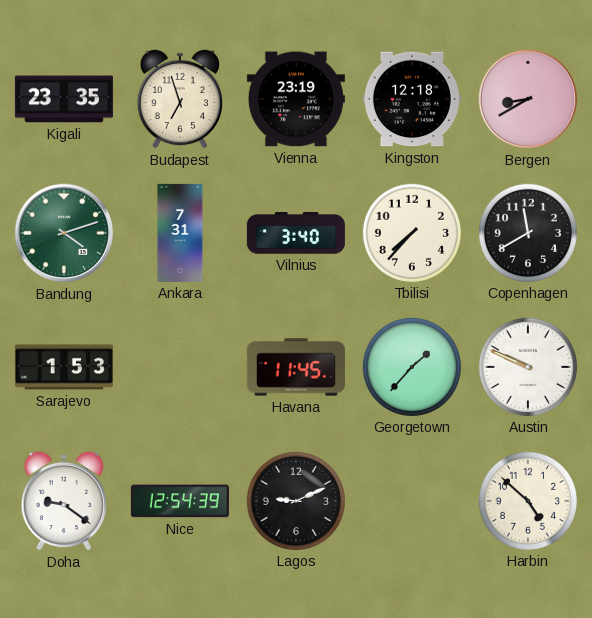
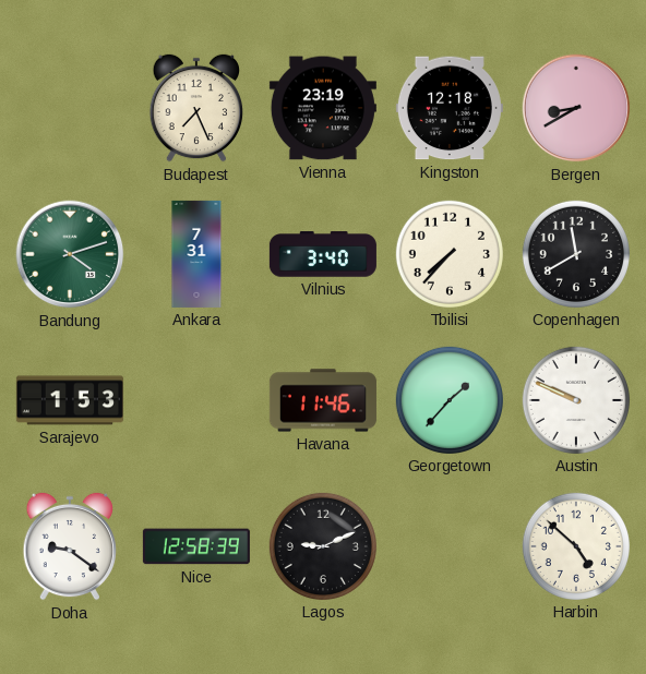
Kigali: 23:35 -> none (64, 99)
Budapest: 6:57 -> 7:26 (195, 108)
Havana: 11:45 -> 11:46 (323, 400)
Nice: 12:54 -> 12:58 (196, 546)
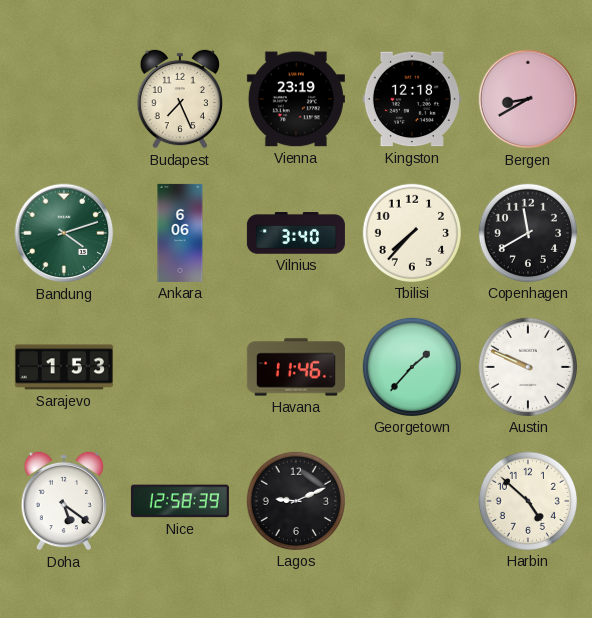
Ankara: 7:31 -> 6:06 (180, 233)
Doha: 9:21 -> 5:21 (63, 501)
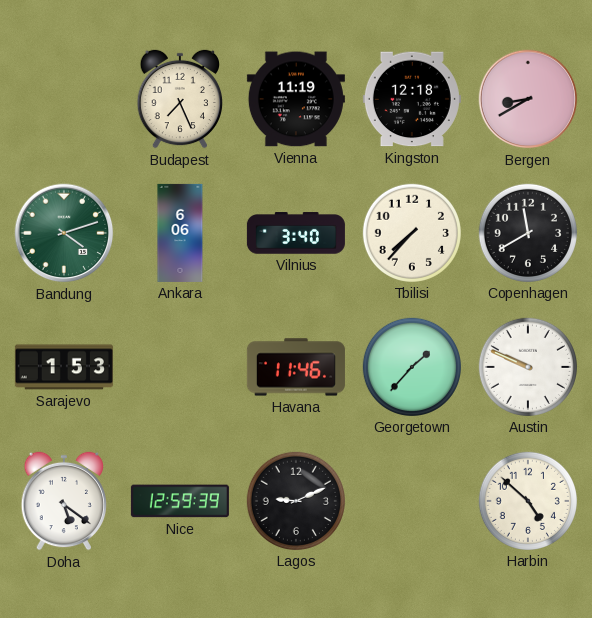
Vienna: 23:19 -> 11:19 (296, 99)
Nice: 12:58 -> 12:59 (180, 501)
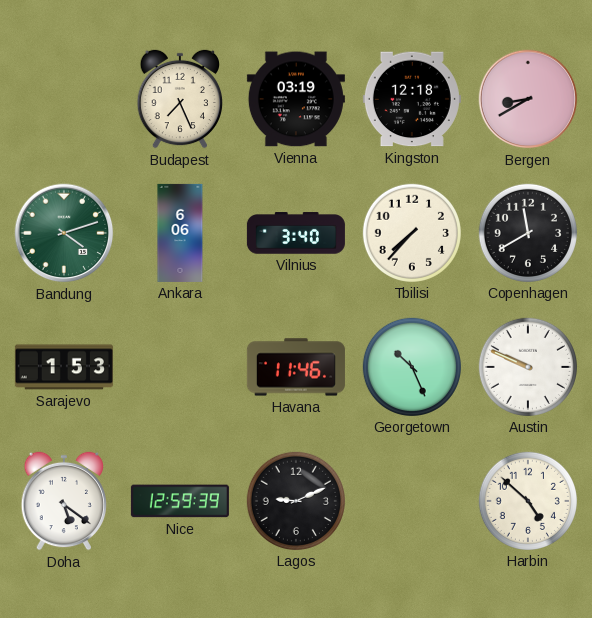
Vienna: 11:19 -> 03:19 (296, 99)
Georgetown: 1:37 -> 10:26 (412, 367)
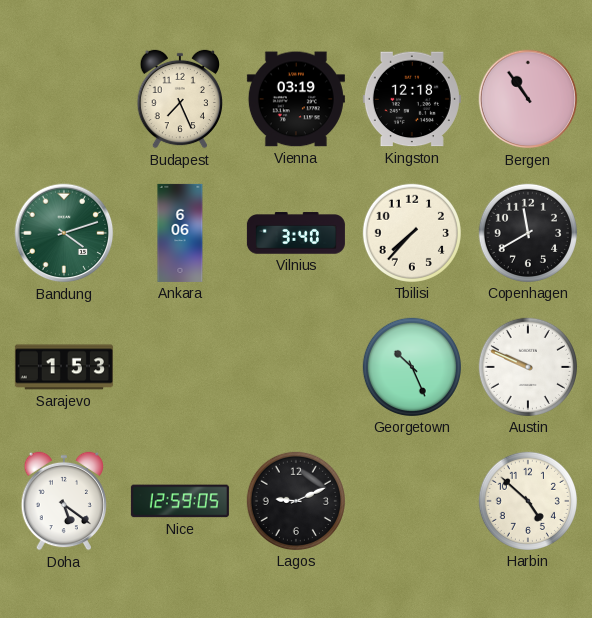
Bergen: 8:40 -> 10:54 (528, 99)
Havana: 11:46 -> none (296, 367)
Nice: 12:59:39 -> 12:59:05 (180, 501)
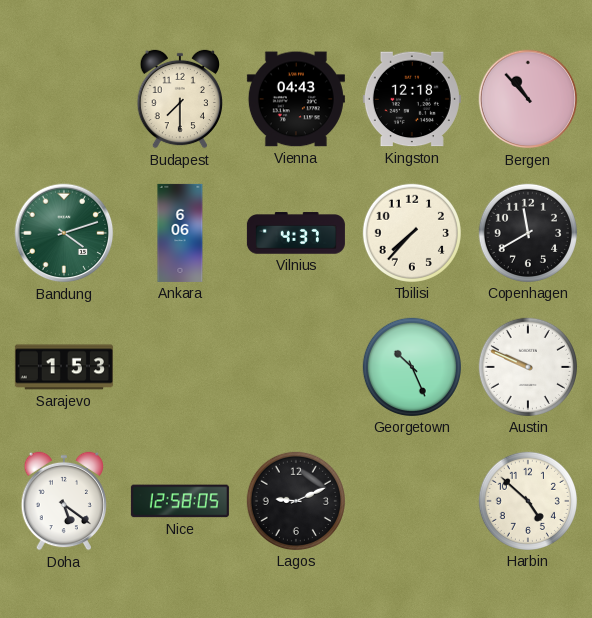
Budapest: 7:26 -> 7:30 (179, 99)
Vienna: 03:19 -> 04:43 (296, 99)
Bergen: 10:54 -> 10:53 (528, 99)
Vilnius: 3:40 -> 4:37 (296, 233)
Nice: 12:59 -> 12:58 (180, 501)
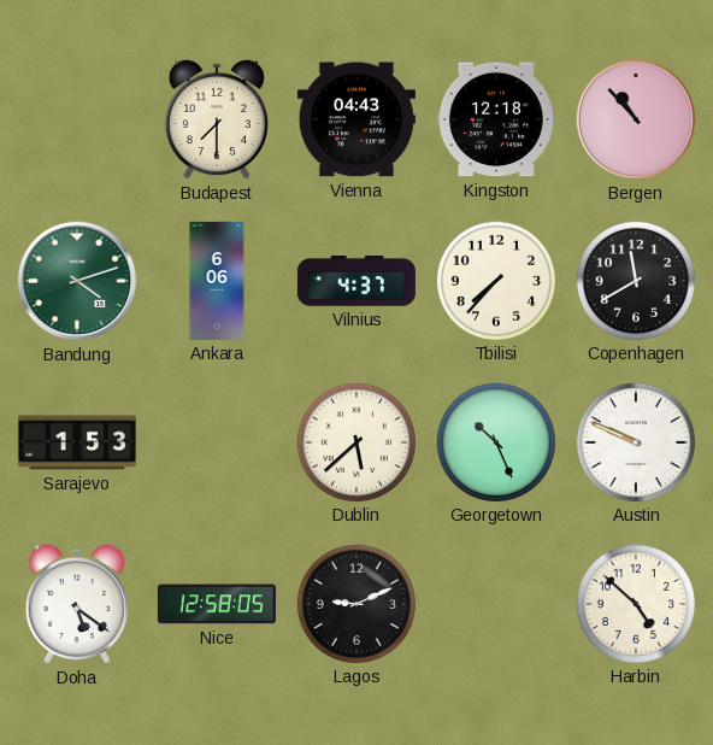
Dublin: none -> 5:38 (356, 442)
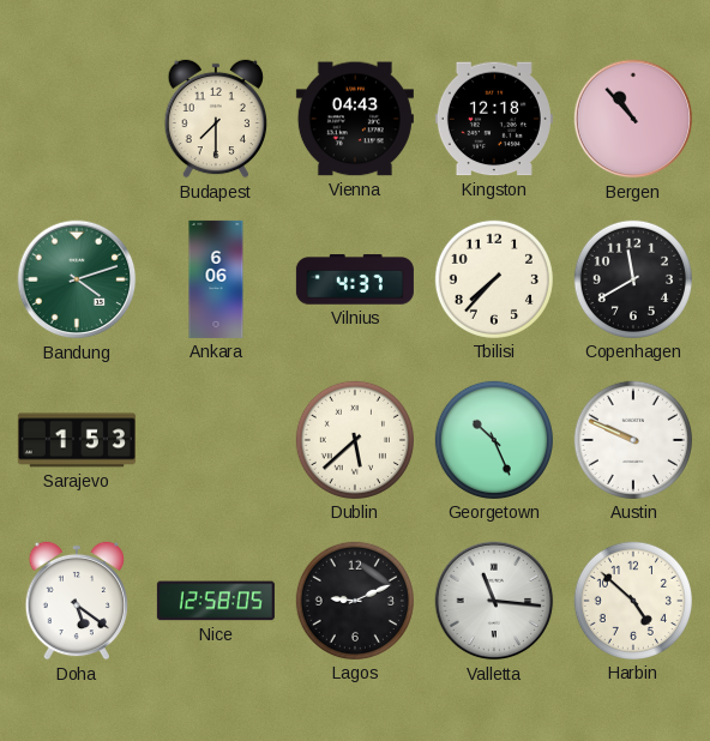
Valletta: none -> 11:16 (494, 601)
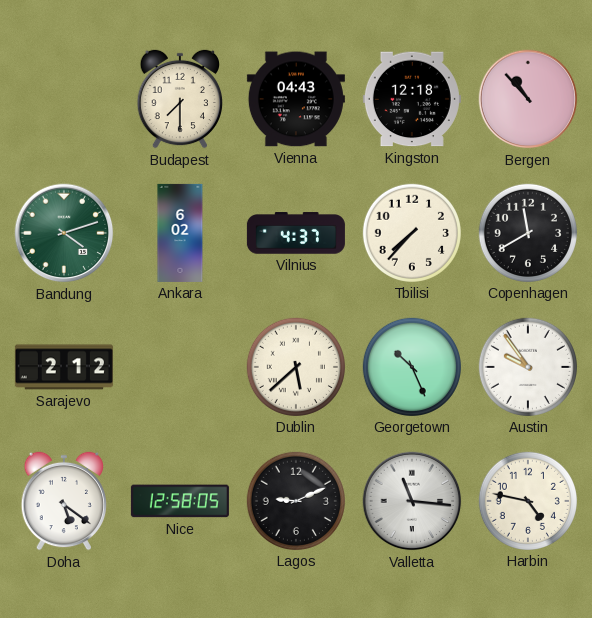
Ankara: 6:06 -> 6:02 (180, 233)
Sarajevo: 1:53 -> 2:12 (64, 367)
Austin: 9:49 -> 9:54 (528, 367)
Harbin: 4:52 -> 4:47 (528, 501)
